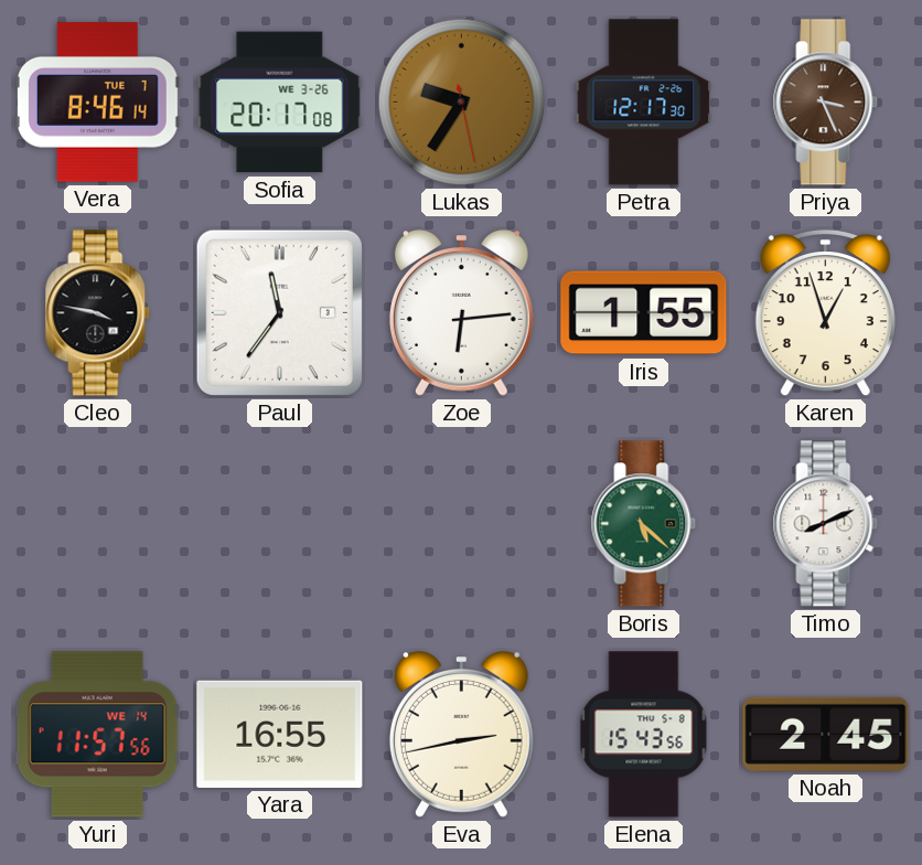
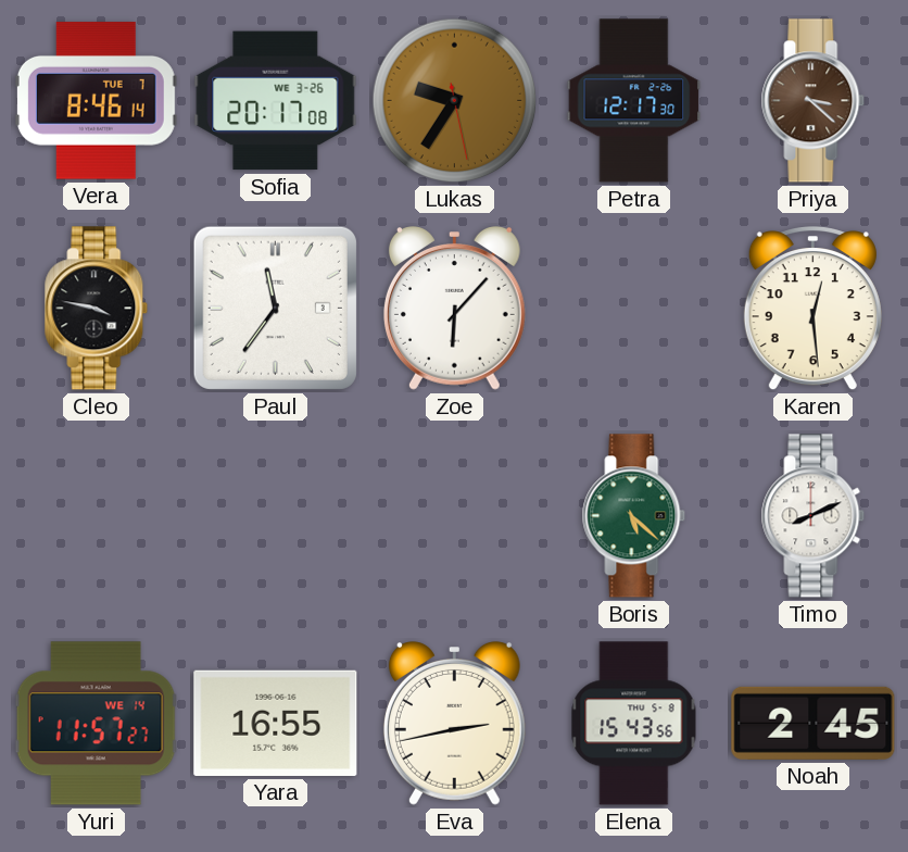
Priya: 3:26 -> 3:22 (814, 101)
Zoe: 6:14 -> 6:07 (454, 309)
Iris: 1:55 -> none (644, 313)
Karen: 12:57 -> 12:29 (812, 310)
Yuri: 11:57:56 -> 11:57:27 (96, 724)
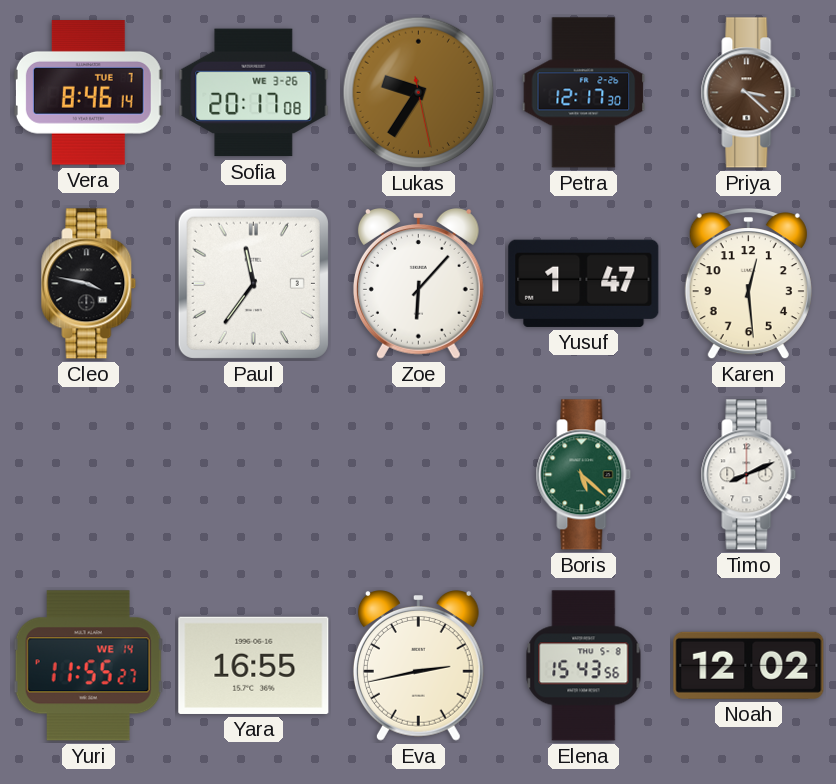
Yusuf: none -> 1:47 (584, 283)
Yuri: 11:57 -> 11:55 (88, 666)
Noah: 2:45 -> 12:02 (749, 665)
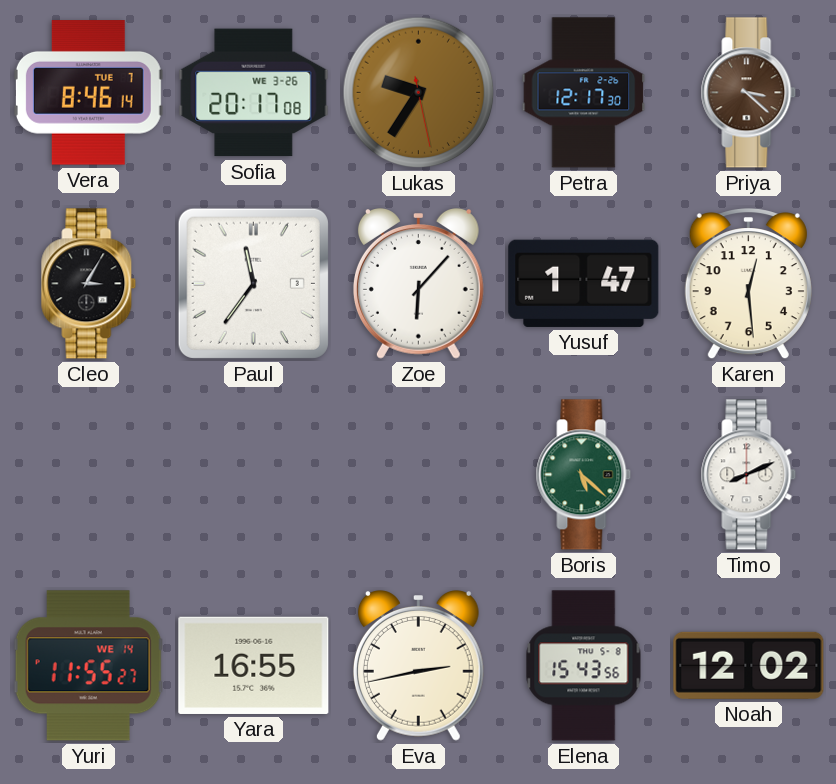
Cleo: 3:47 -> 3:05 (89, 284)
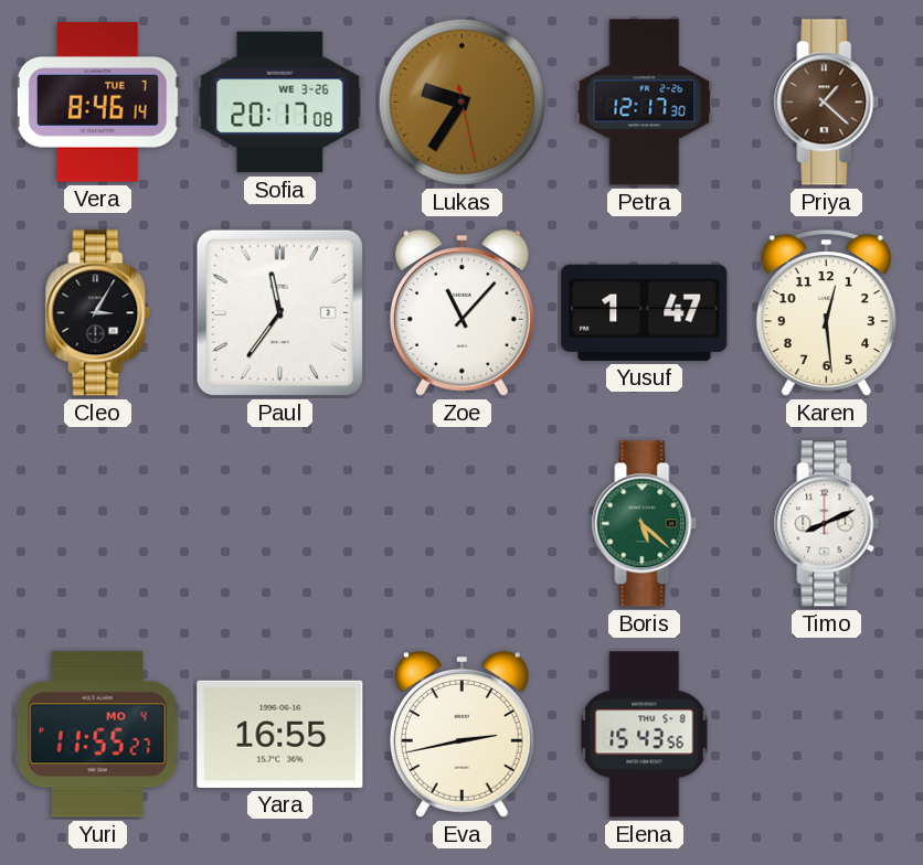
Priya: 3:22 -> 1:22 (827, 103)
Zoe: 6:07 -> 11:07 (462, 313)
Yuri date: WE 14 -> MO 4 (97, 735)
Noah: 12:02 -> none (749, 665)
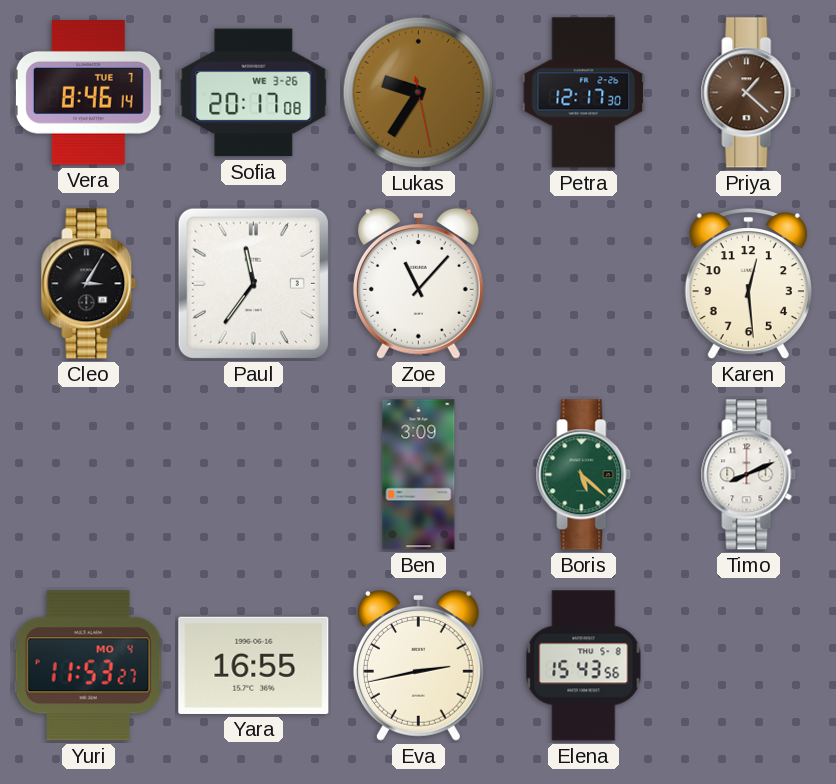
Yusuf: 1:47 -> none (645, 312)
Ben: none -> 3:09 (419, 475)
Yuri: 11:55 -> 11:53 (88, 666)
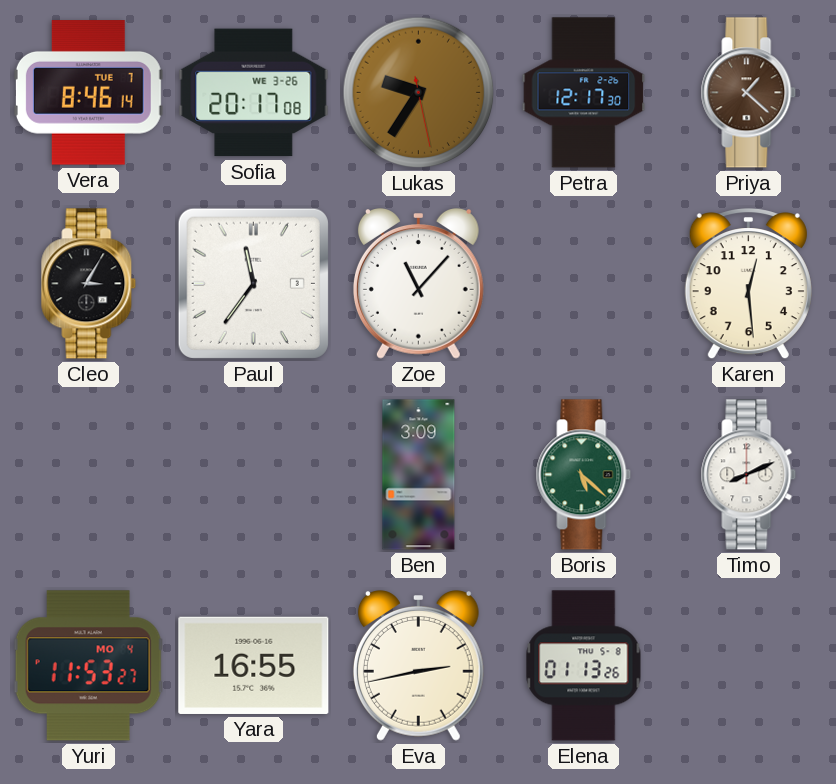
Elena: 15:43 -> 01:13 (584, 666)
